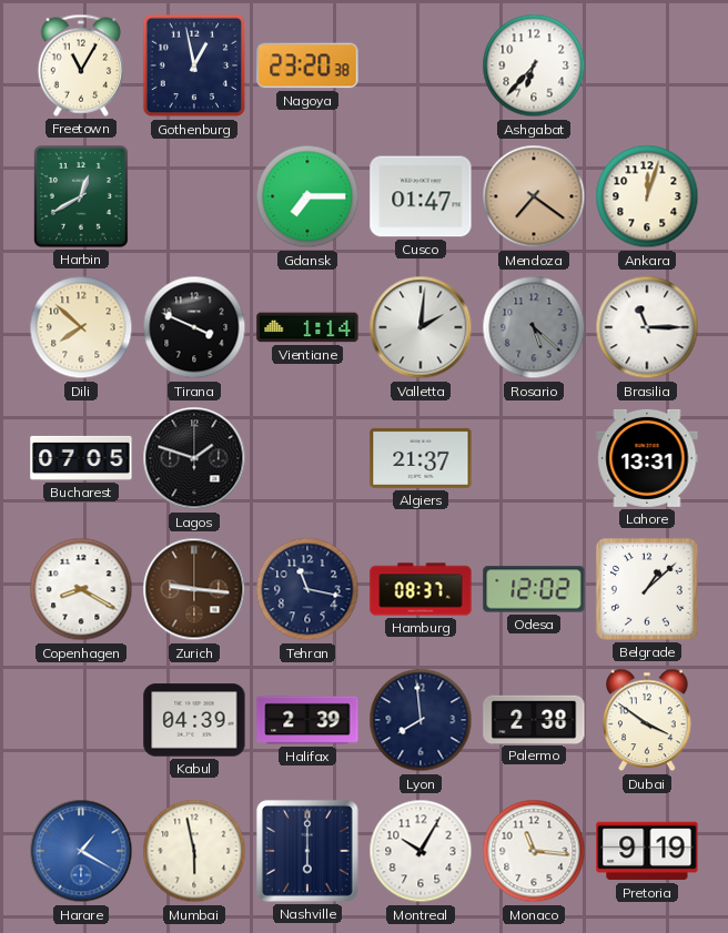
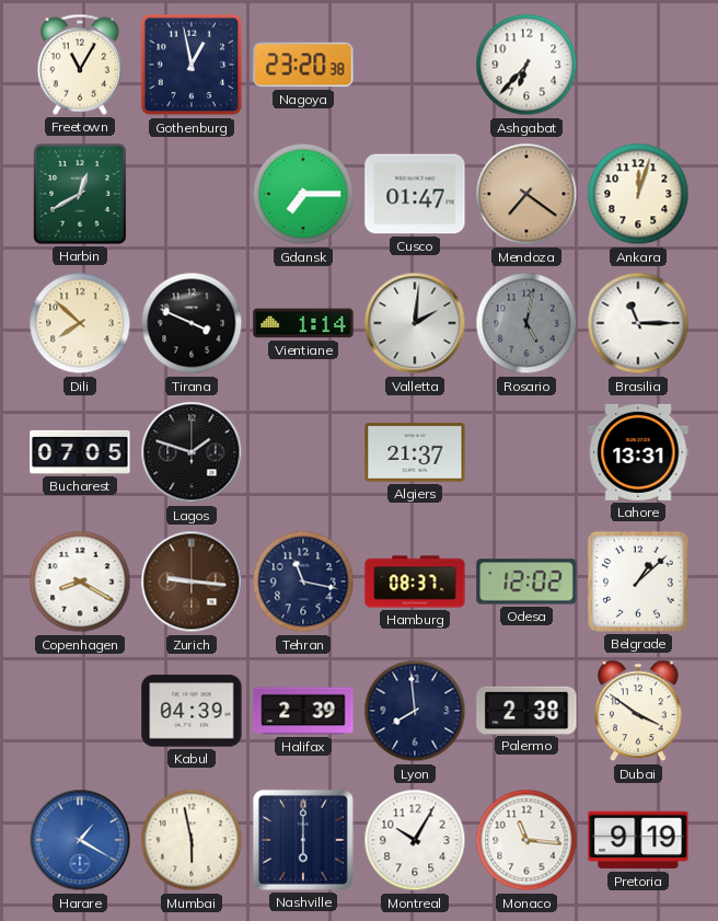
Rosario: 5:22 -> 5:02 (526, 323)
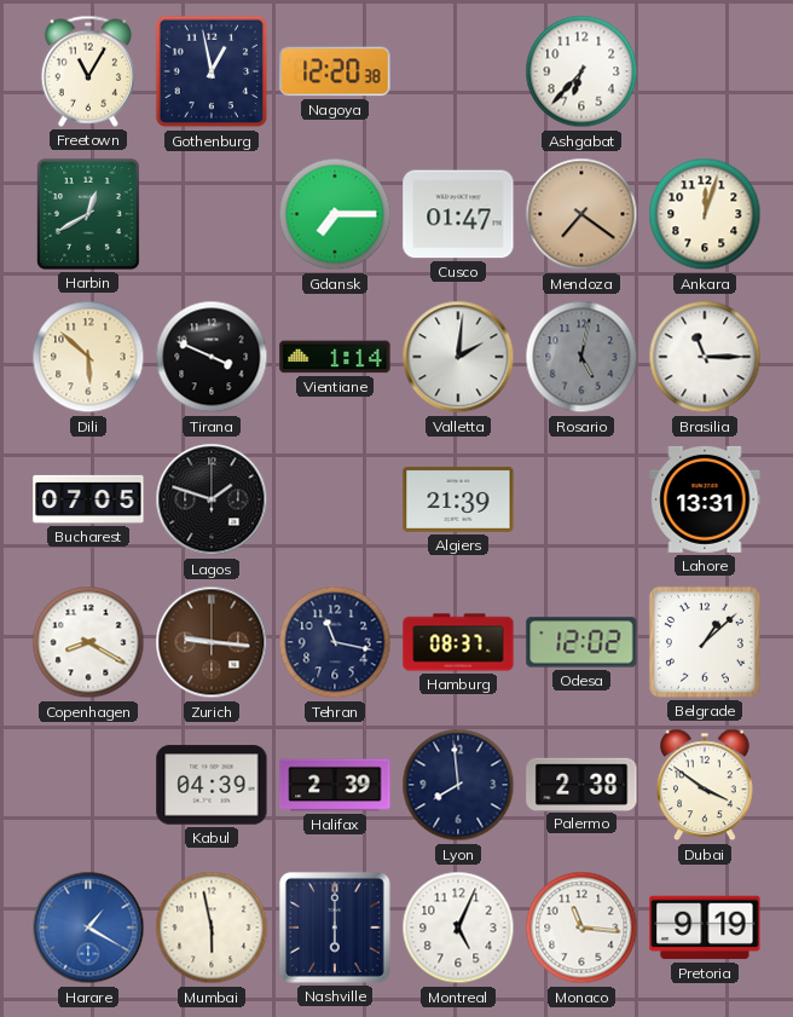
Nagoya: 23:20 -> 12:20 (335, 71)
Dili: 7:52 -> 5:52 (88, 357)
Algiers: 21:37 -> 21:39 (458, 499)
Montreal: 10:05 -> 5:04 (458, 928)
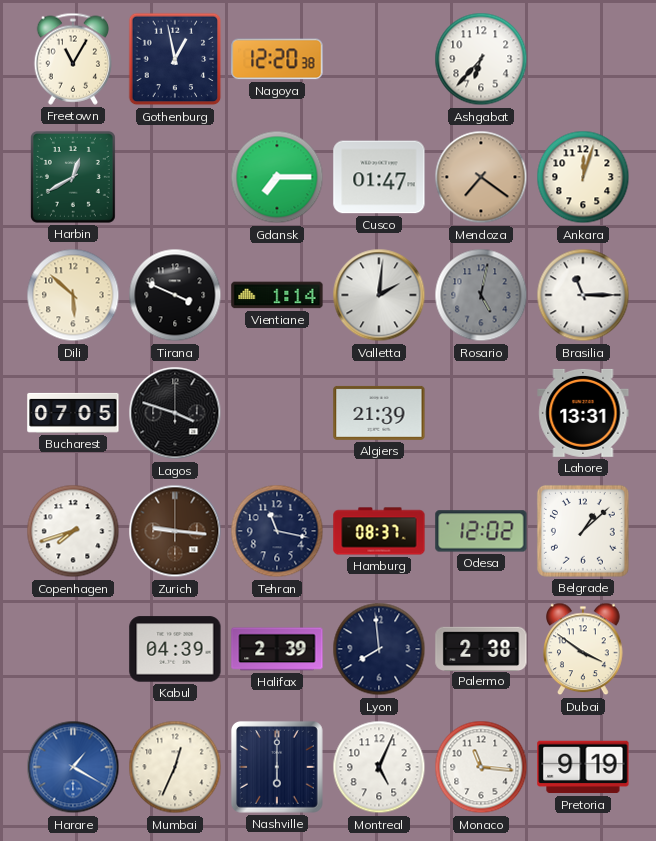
Lagos: 1:48 -> 3:48 (175, 413)
Copenhagen: 8:20 -> 7:42 (73, 531)
Mumbai: 5:58 -> 12:34 (175, 767)
